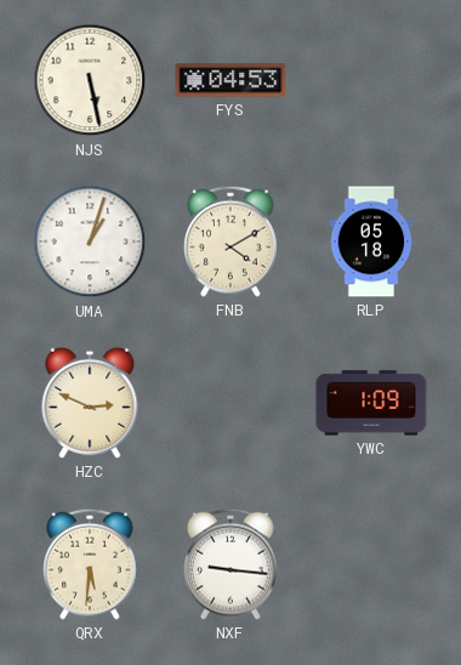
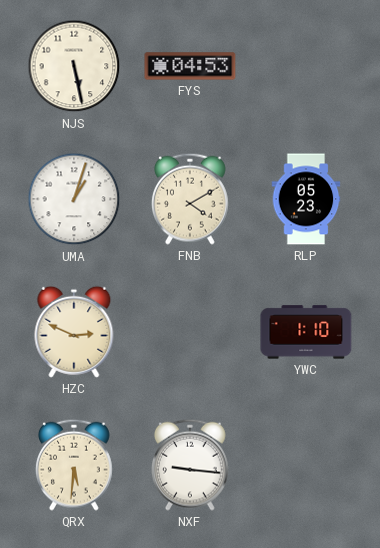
RLP: 05:18 -> 05:23 (306, 199)
YWC: 1:09 -> 1:10 (306, 332)
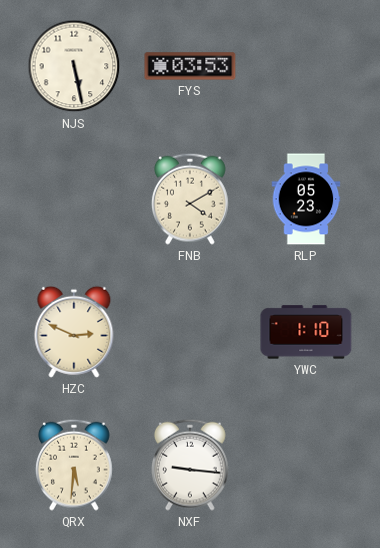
FYS: 04:53 -> 03:53 (190, 66)
UMA: 1:03 -> none (74, 199)
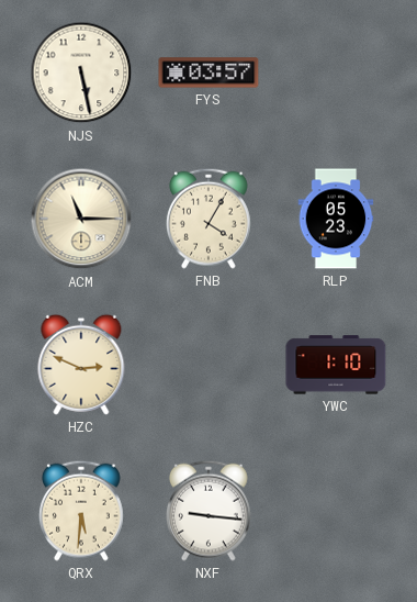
FYS: 03:53 -> 03:57 (208, 73)
ACM: none -> 11:15 (81, 219)
FNB: 4:10 -> 4:05 (210, 219)
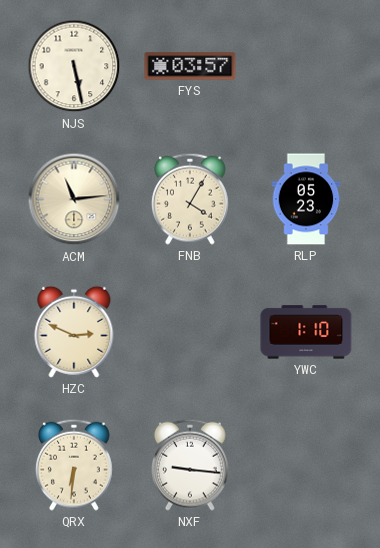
ACM: 11:15 -> 11:14 (74, 199)
QRX: 5:31 -> 6:31 (75, 465)
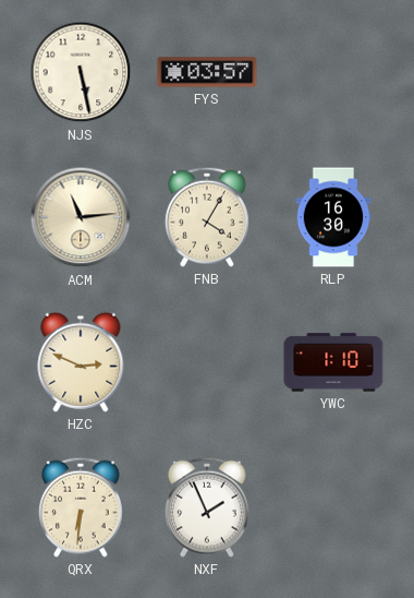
RLP: 05:23 -> 16:30 (333, 217)
NXF: 9:16 -> 1:56 (208, 507)
